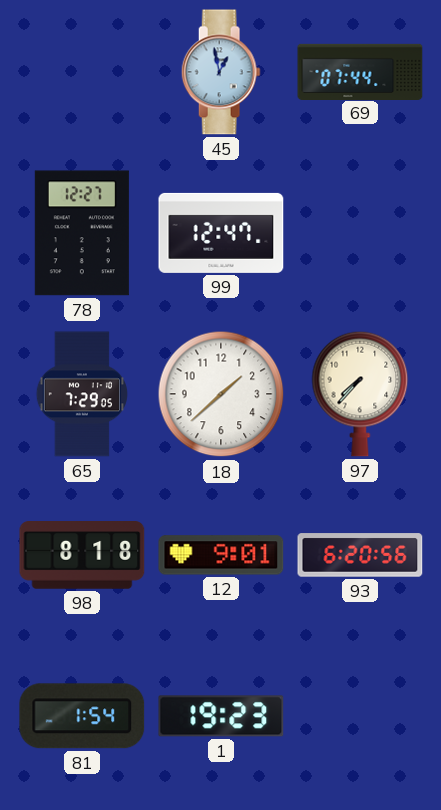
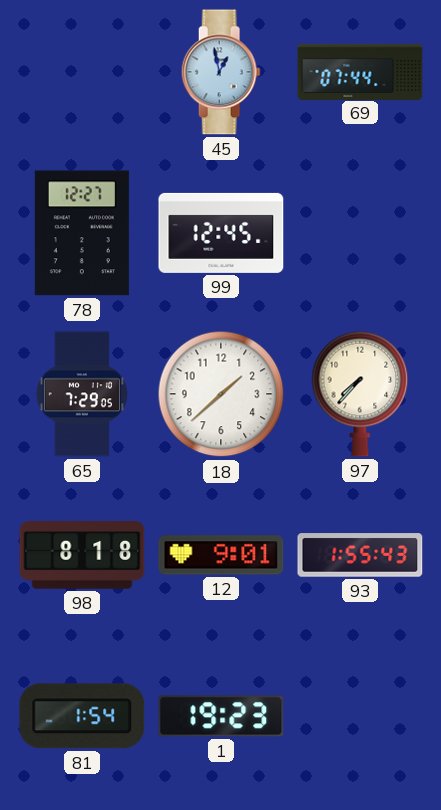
99: 12:47 -> 12:45 (221, 233)
93: 6:20 -> 1:55 (360, 555)
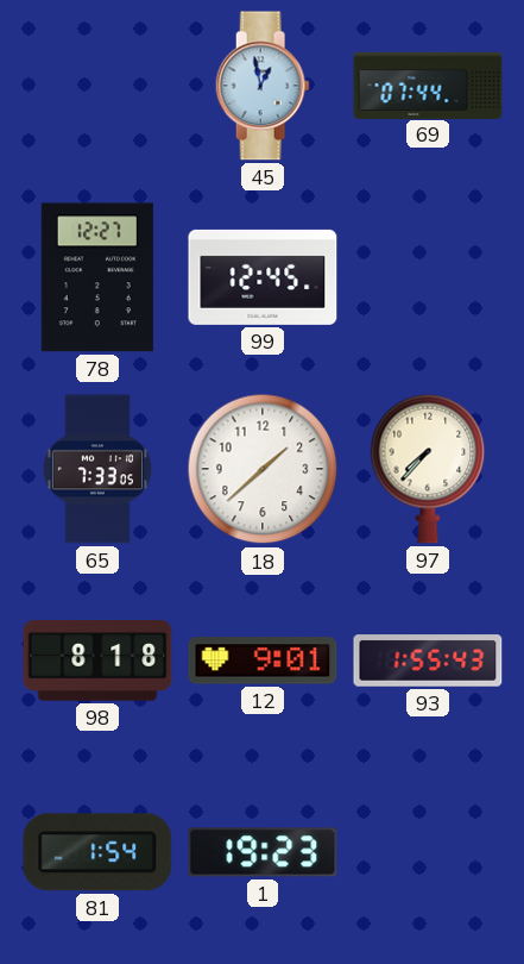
65: 7:29 -> 7:33 (97, 469)
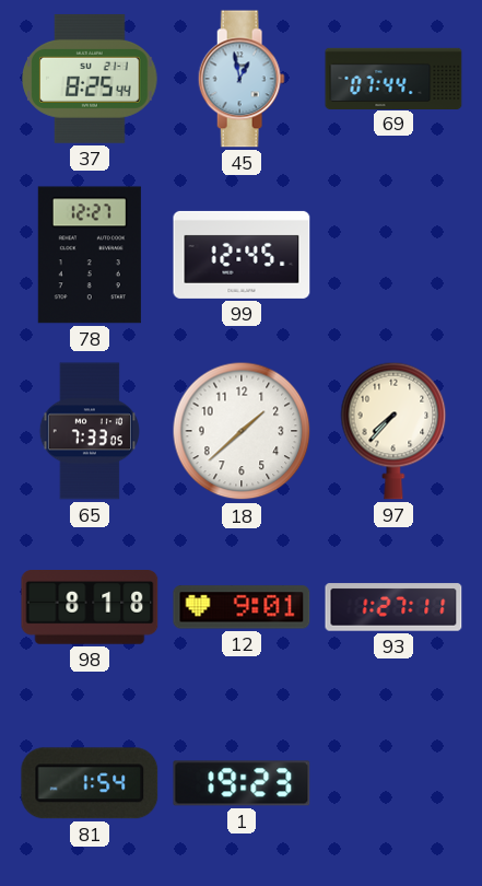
37: none -> 8:25 (90, 79)
93: 1:55 -> 1:27 (393, 607)
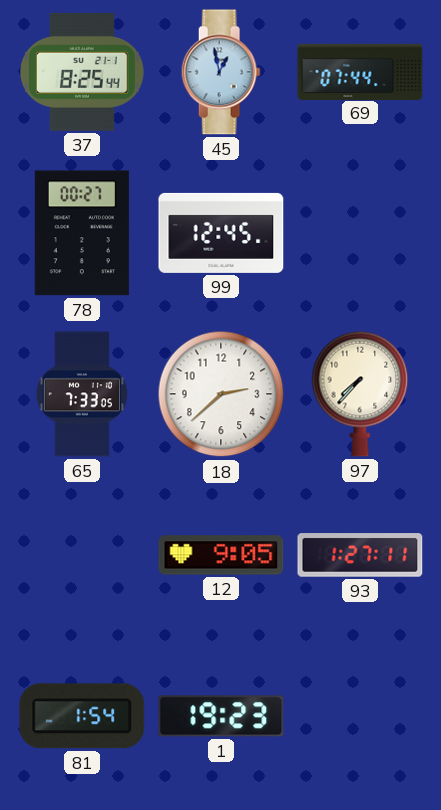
78: 12:27 -> 00:27 (82, 233)
18: 1:38 -> 2:38 (221, 394)
98: 8:18 -> none (90, 608)
12: 9:01 -> 9:05 (221, 555)
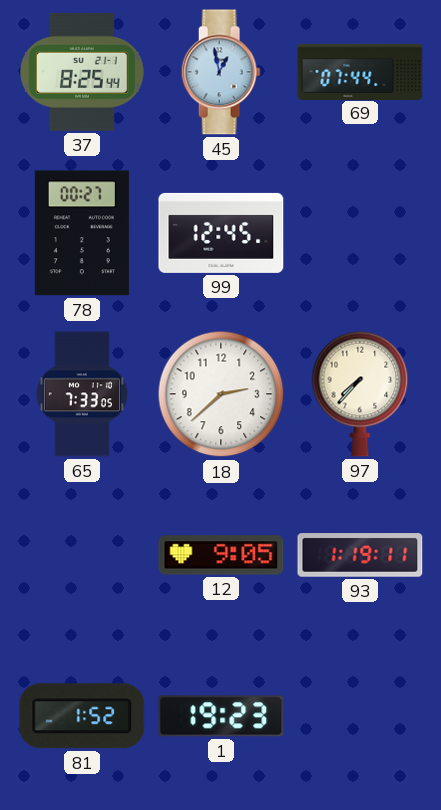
93: 1:27 -> 1:19 (360, 555)
81: 1:54 -> 1:52 (82, 716)
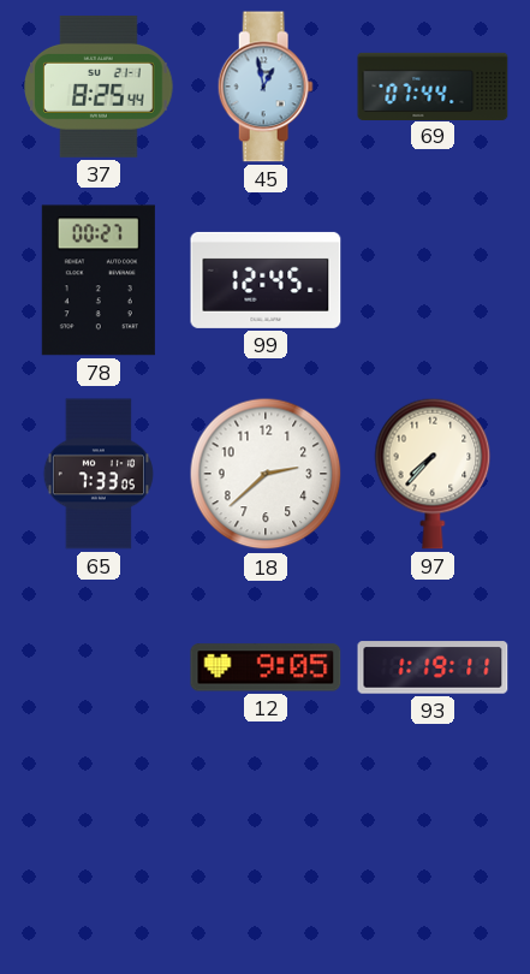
81: 1:52 -> none (82, 716)
1: 19:23 -> none (221, 716)
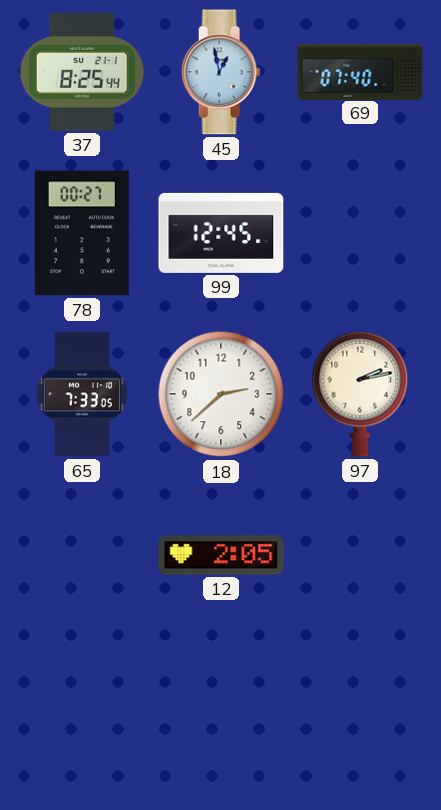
69: 07:44 -> 07:40 (360, 71)
97: 7:37 -> 2:13 (360, 394)
12: 9:05 -> 2:05 (221, 555)
93: 1:19 -> none (433, 667)
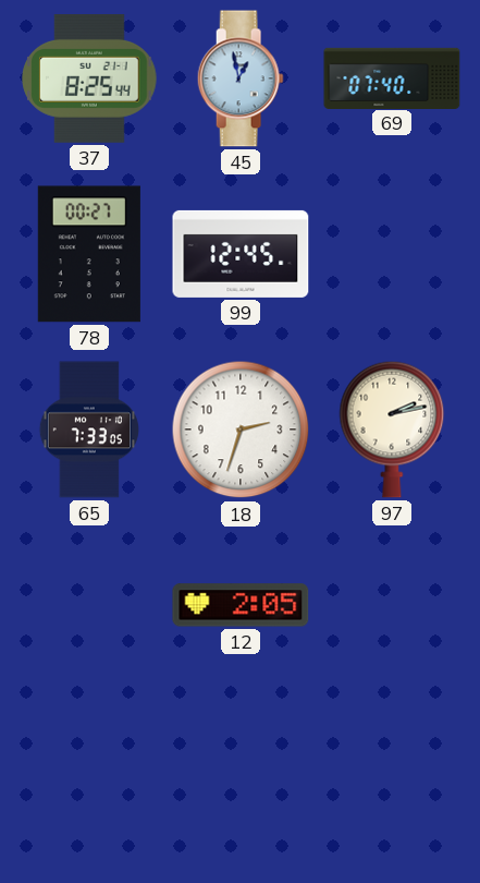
18: 2:38 -> 2:33 (241, 430)
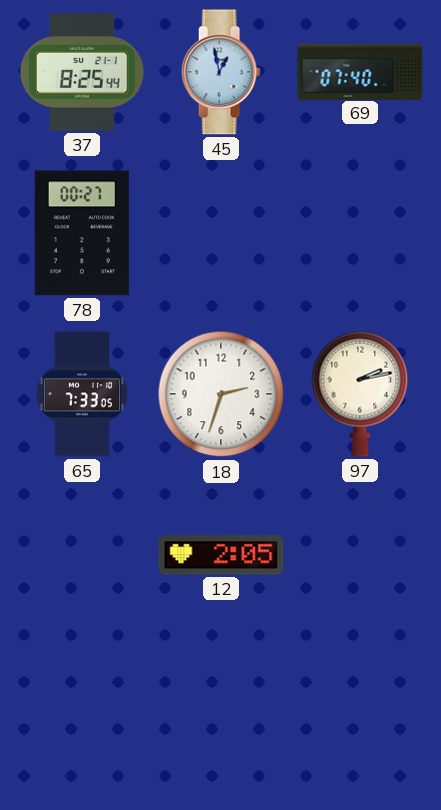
99: 12:45 -> none (241, 254)
